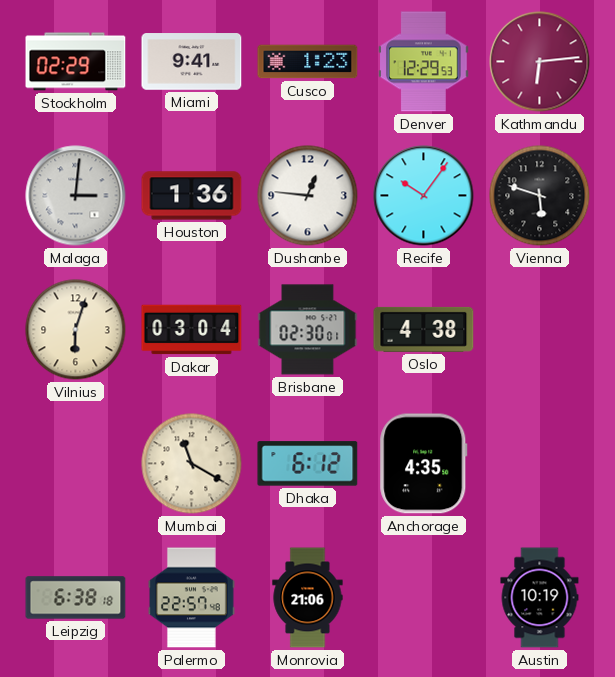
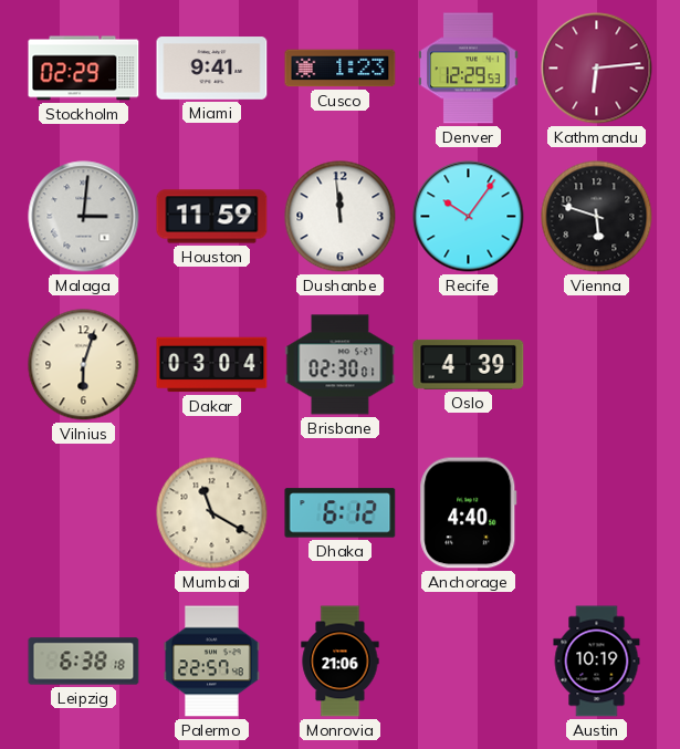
Houston: 1:36 -> 11:59 (212, 217)
Dushanbe: 12:46 -> 11:59 (341, 217)
Oslo: 4:38 -> 4:39 (469, 364)
Anchorage: 4:35 -> 4:40 (469, 513)
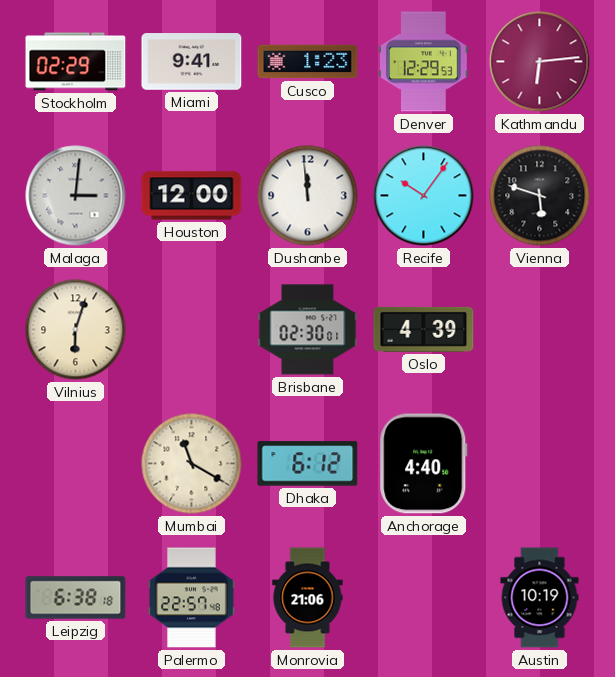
Houston: 11:59 -> 12:00 (192, 196)
Dakar: 03:04 -> none (212, 365)
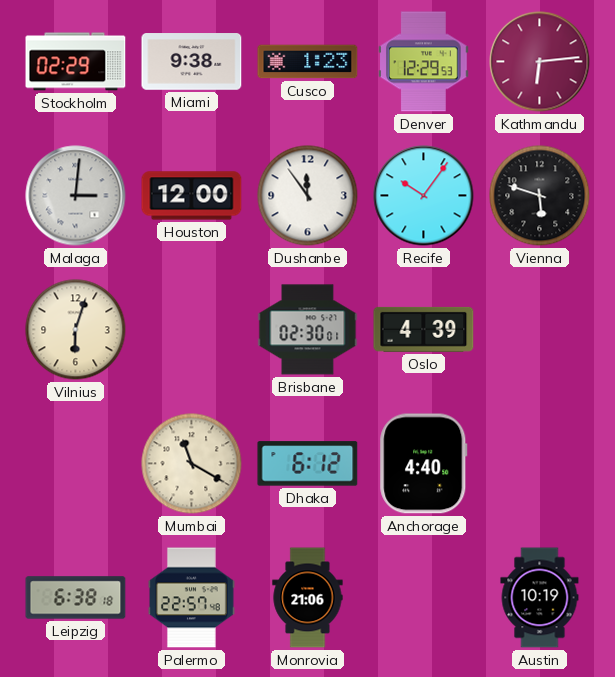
Miami: 9:41 -> 9:38 (192, 62)
Dushanbe: 11:59 -> 11:54 (308, 196)
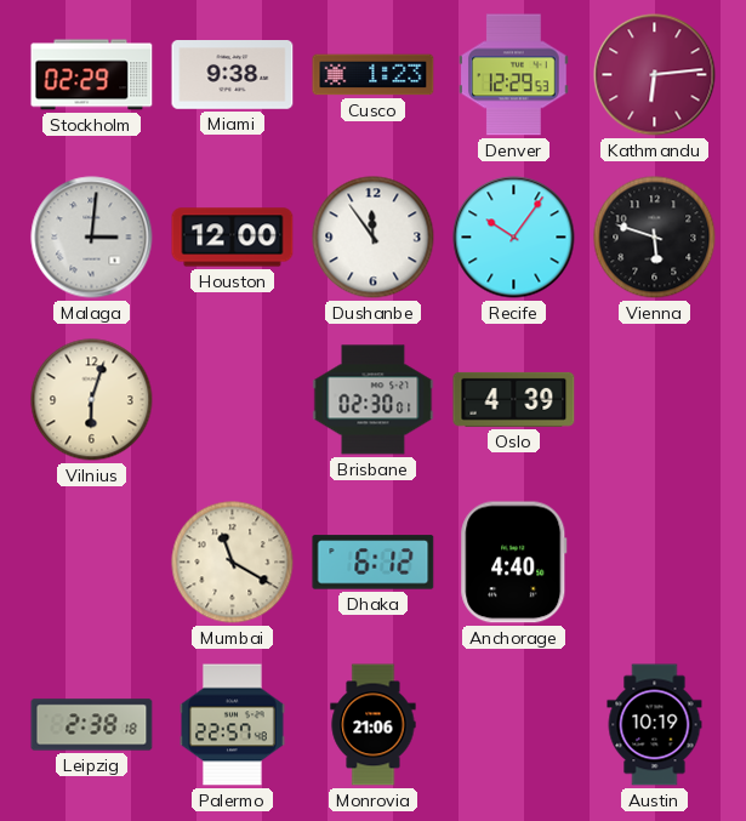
Leipzig: 6:38 -> 2:38 (92, 725)
